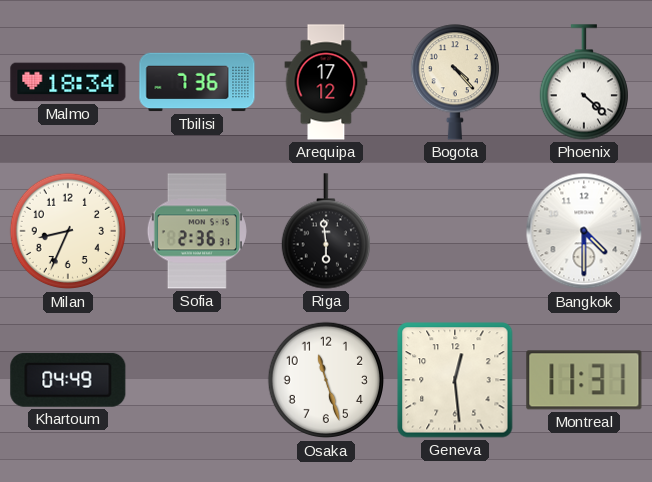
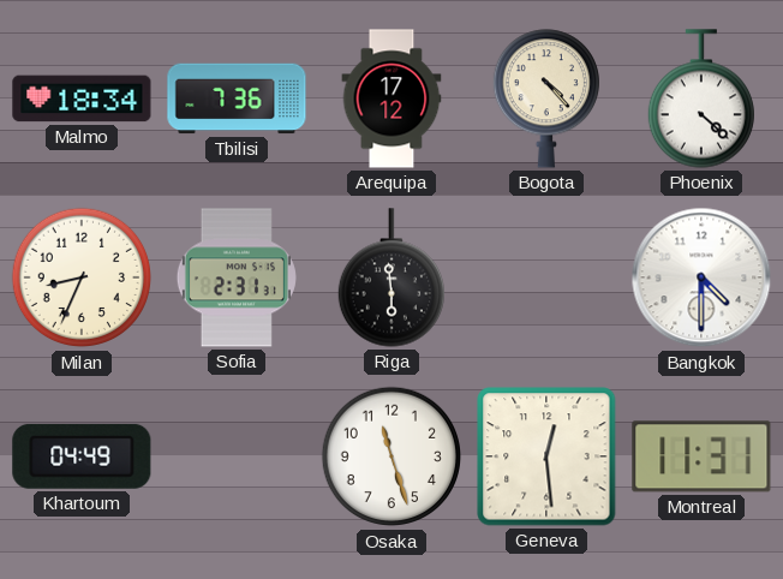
Sofia: 2:36 -> 2:31 (237, 277)
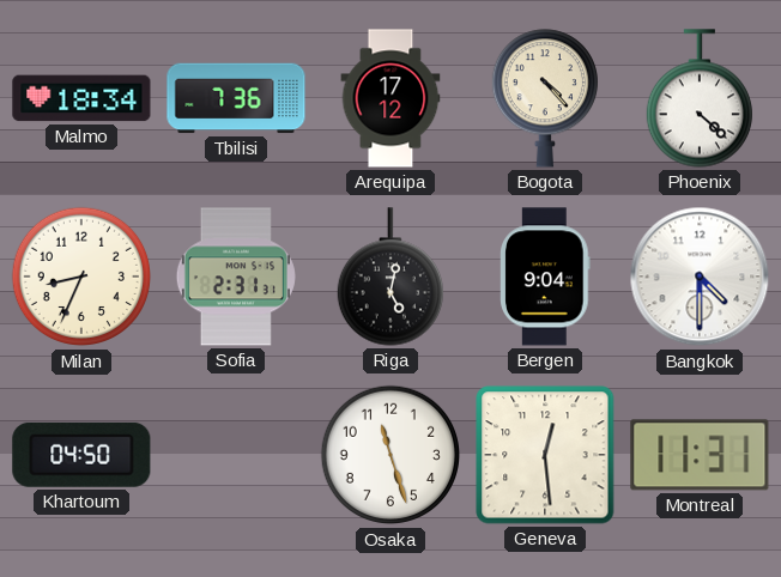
Riga: 5:59 -> 5:02 (389, 277)
Bergen: none -> 9:04 (545, 277)
Khartoum: 04:49 -> 04:50 (81, 455)
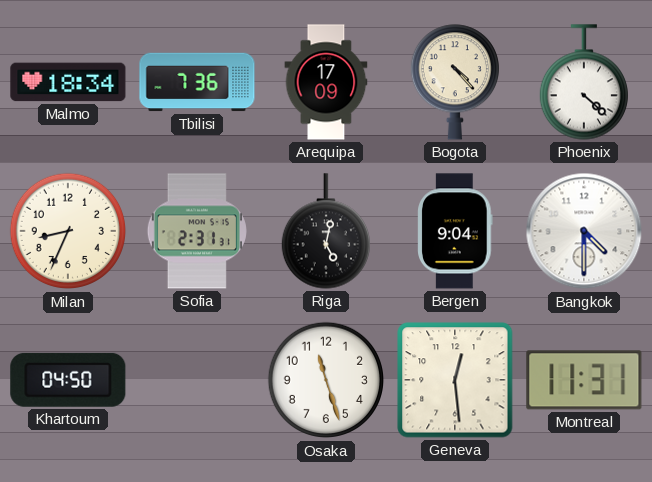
Arequipa: 17:12 -> 17:09 (326, 82)
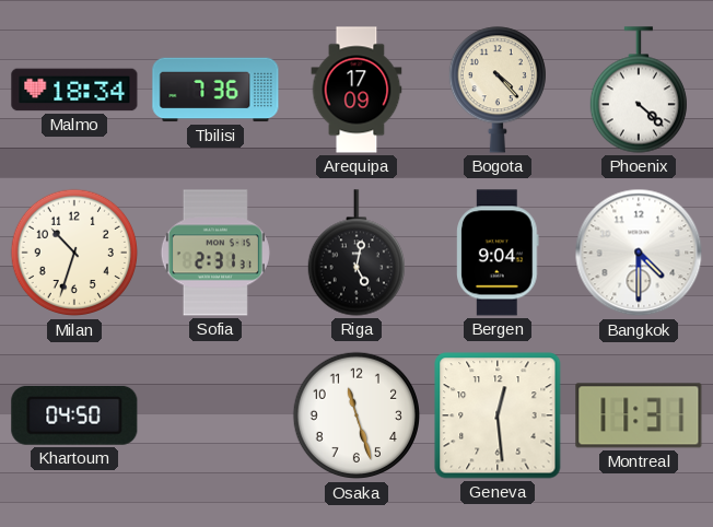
Milan: 8:34 -> 10:33 (74, 253)
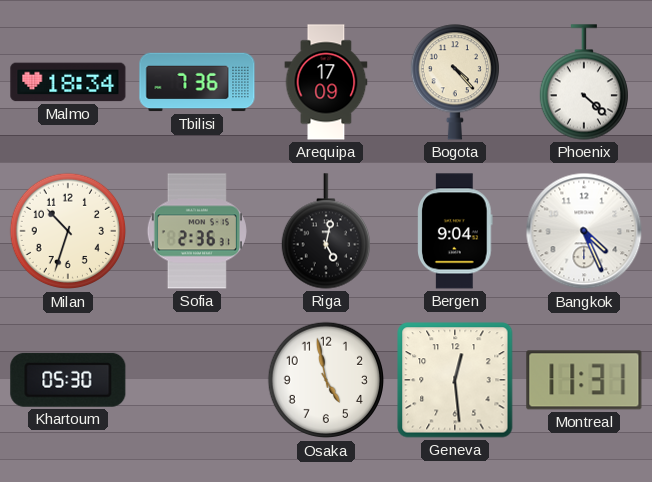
Sofia: 2:31 -> 2:36 (197, 231)
Bangkok: 4:30 -> 4:26 (584, 231)
Khartoum: 04:50 -> 05:30 (68, 380)
Osaka: 11:27 -> 4:58 (326, 380)
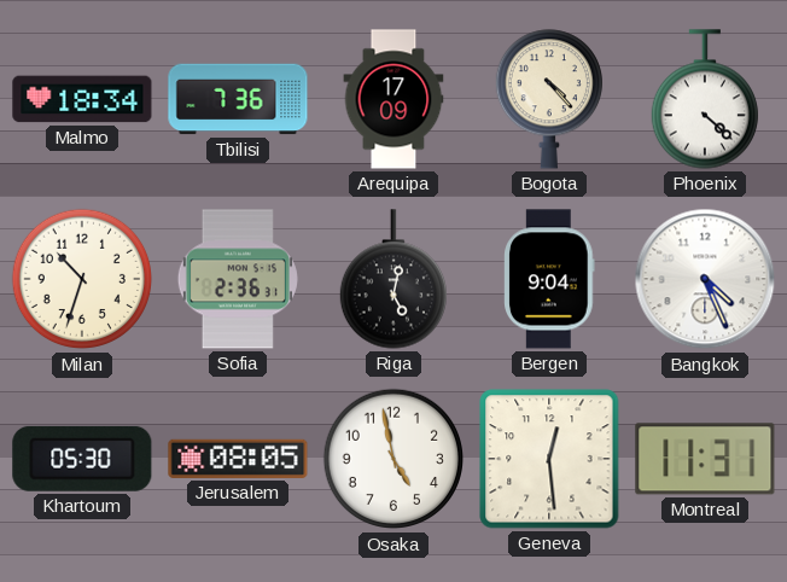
Jerusalem: none -> 08:05 (238, 459)
